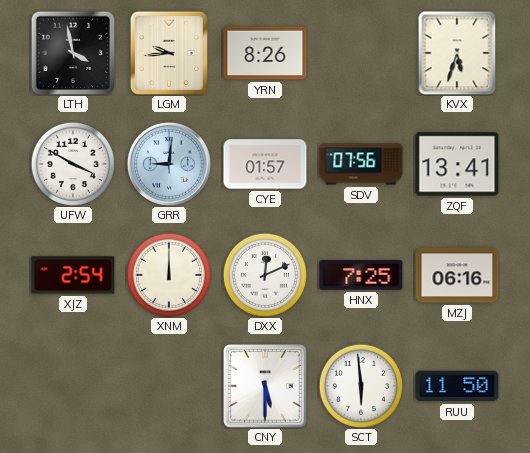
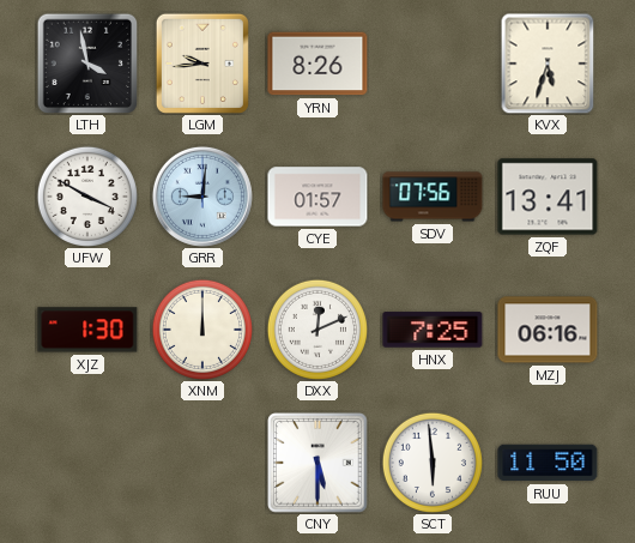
XJZ: 2:54 -> 1:30 (87, 330)
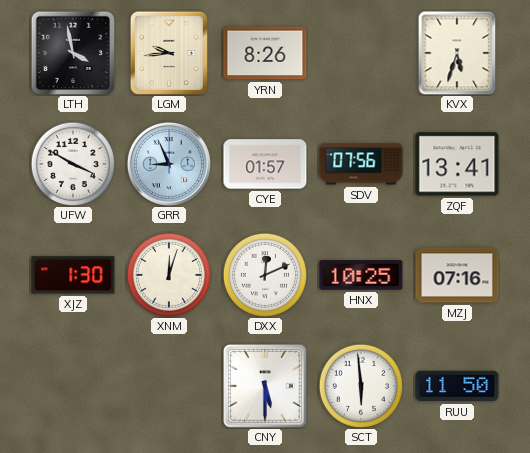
GRR: 9:01 -> 8:56 (169, 164)
XNM: 12:00 -> 12:03 (169, 275)
HNX: 7:25 -> 10:25 (361, 275)
MZJ: 06:16 -> 07:16 (457, 275)
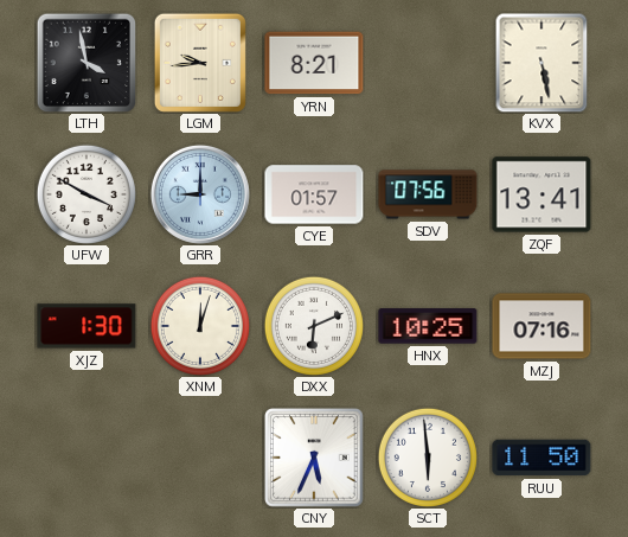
YRN: 8:26 -> 8:21 (314, 63)
KVX: 5:33 -> 5:28 (542, 63)
GRR: 8:56 -> 9:00 (200, 194)
DXX: 12:11 -> 6:11 (314, 326)
CNY: 5:30 -> 5:34 (314, 458)
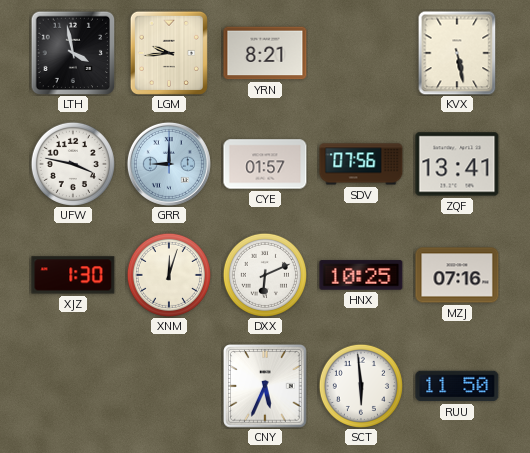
UFW: 3:50 -> 3:47 (73, 164)
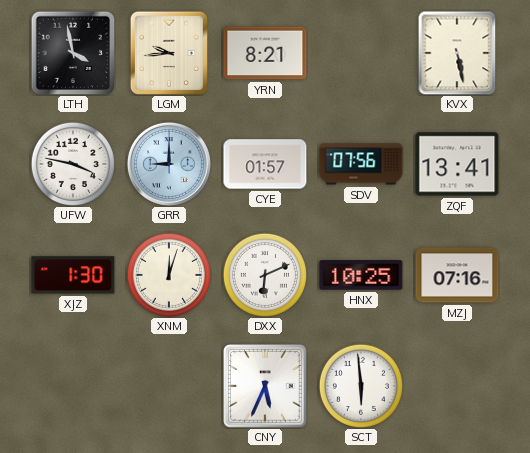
RUU: 11:50 -> none (457, 386)
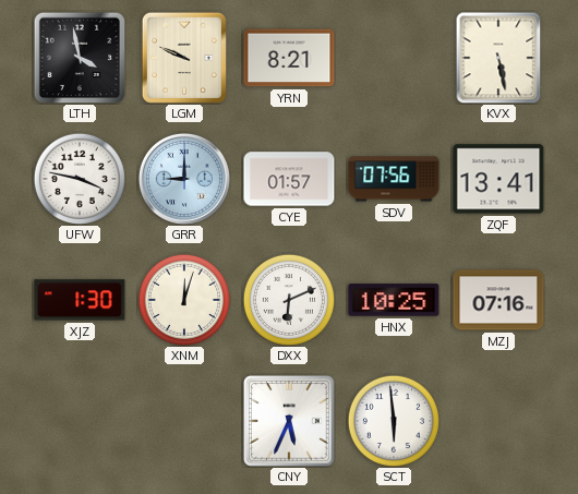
LGM: 9:44 -> 9:49 (184, 58)
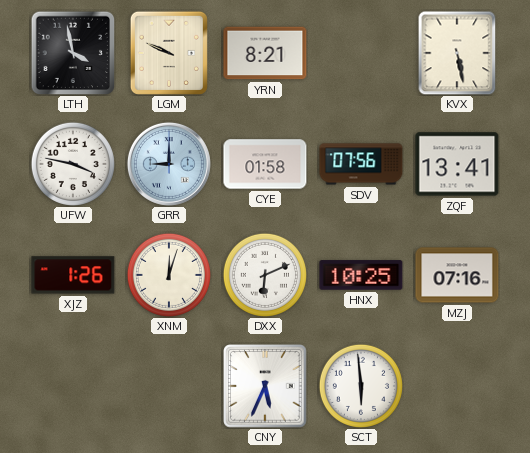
CYE: 01:57 -> 01:58 (265, 164)
XJZ: 1:30 -> 1:26 (73, 275)
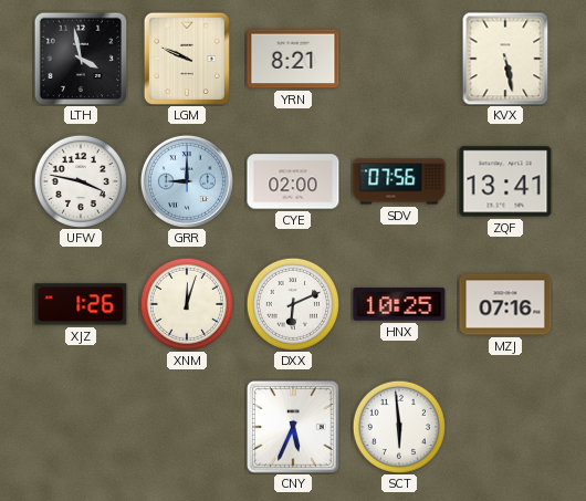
CYE: 01:58 -> 02:00 (293, 181)
